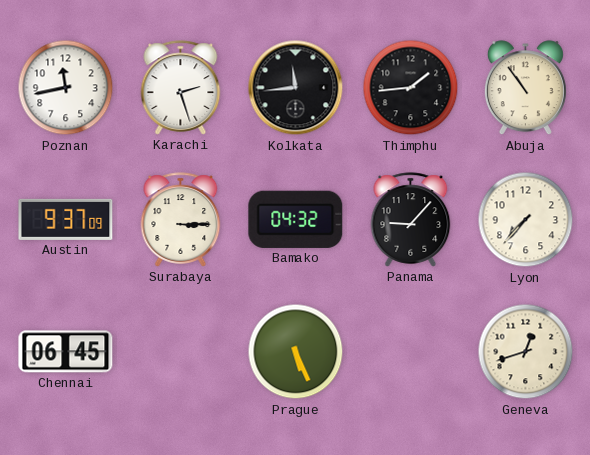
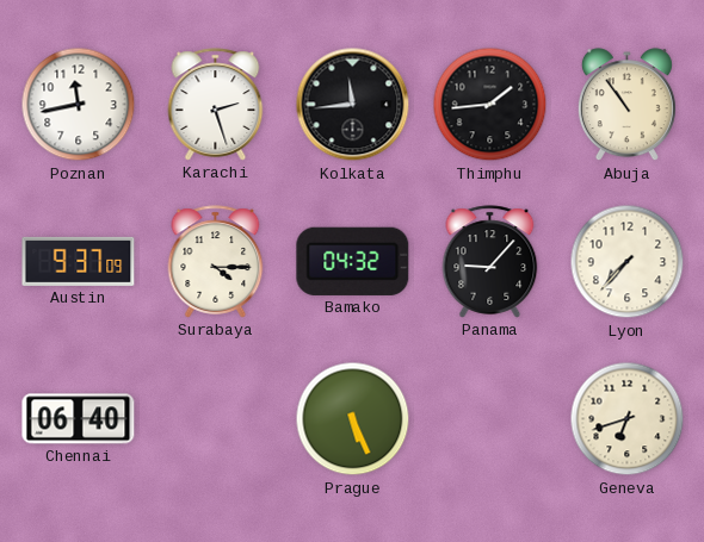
Surabaya: 3:15 -> 4:15 (216, 262)
Chennai: 06:45 -> 06:40 (79, 419)
Geneva: 12:42 -> 6:42 (628, 419)
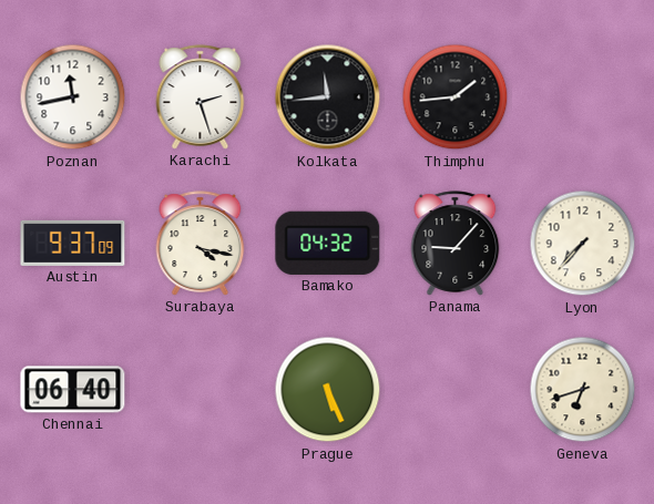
Abuja: 10:54 -> none (626, 105)
Surabaya: 4:15 -> 4:17 (201, 244)
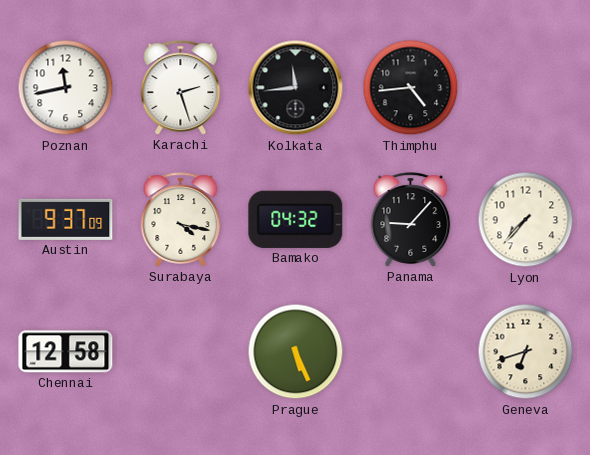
Thimphu: 1:44 -> 4:44 (411, 88)
Chennai: 06:40 -> 12:58 (66, 352)
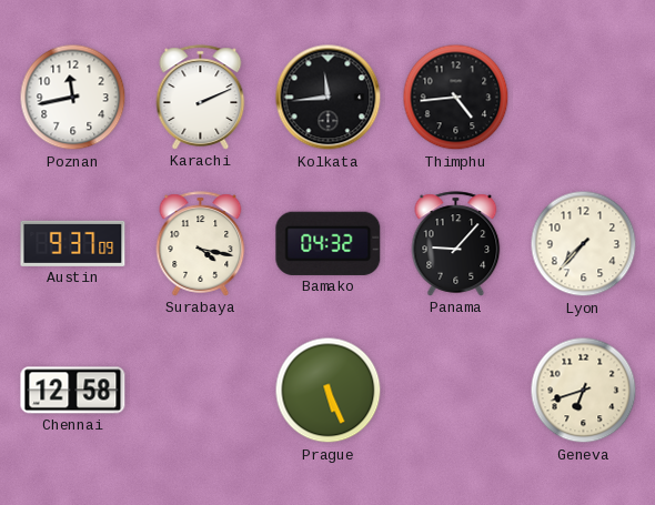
Karachi: 2:27 -> 2:11 (201, 98)
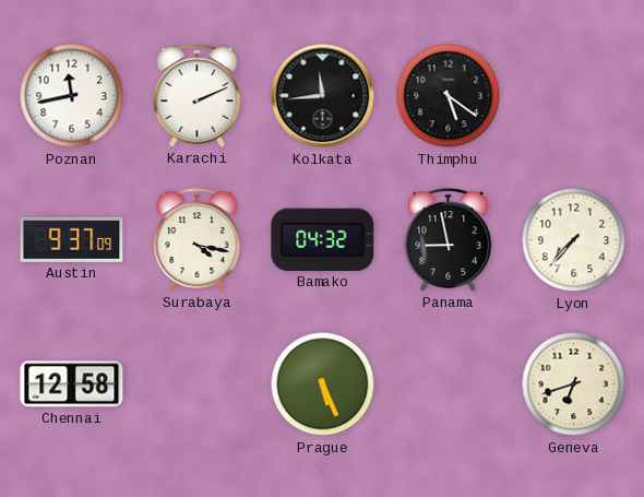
Thimphu: 4:44 -> 5:21 (449, 96)
Panama: 9:07 -> 8:58 (449, 240)
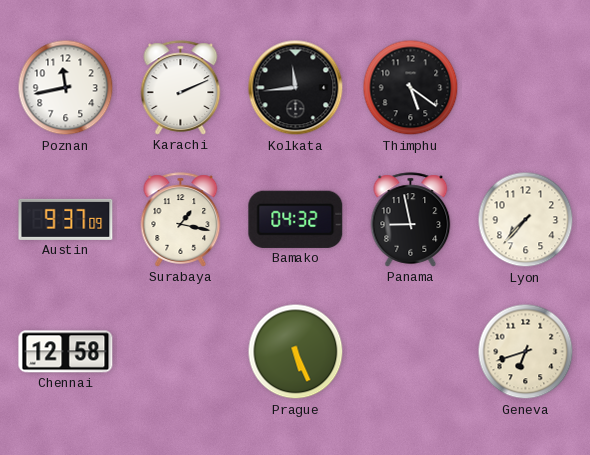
Surabaya: 4:17 -> 1:17 (181, 220)
